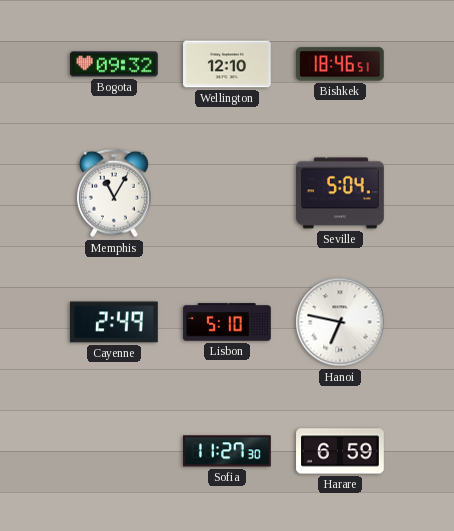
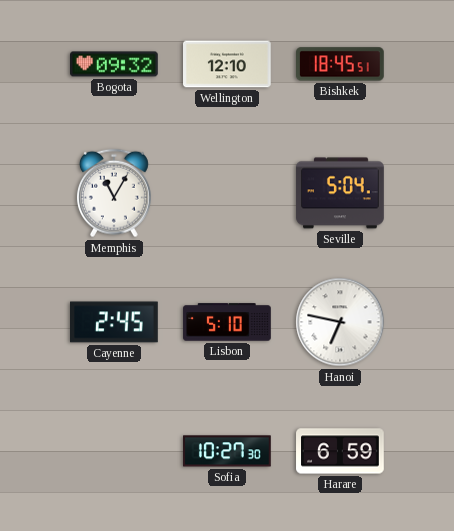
Bishkek: 18:46 -> 18:45 (341, 64)
Cayenne: 2:49 -> 2:45 (114, 322)
Sofia: 11:27 -> 10:27 (227, 451)
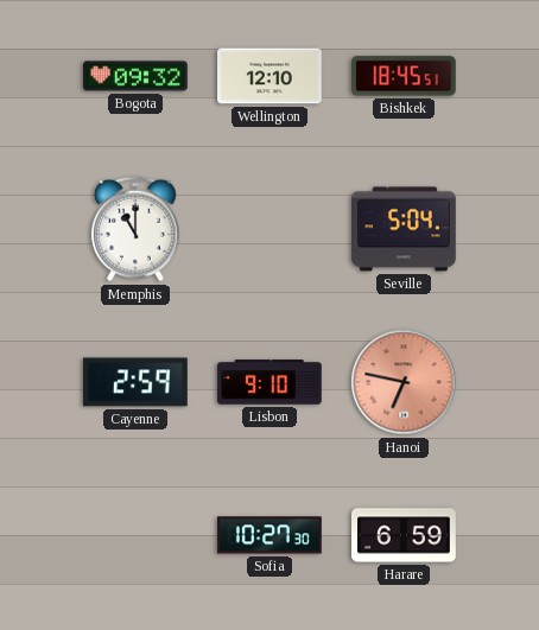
Memphis: 11:05 -> 11:00 (135, 229)
Cayenne: 2:45 -> 2:59 (135, 382)
Lisbon: 5:10 -> 9:10 (269, 382)
Hanoi dial: white -> salmon (404, 382)
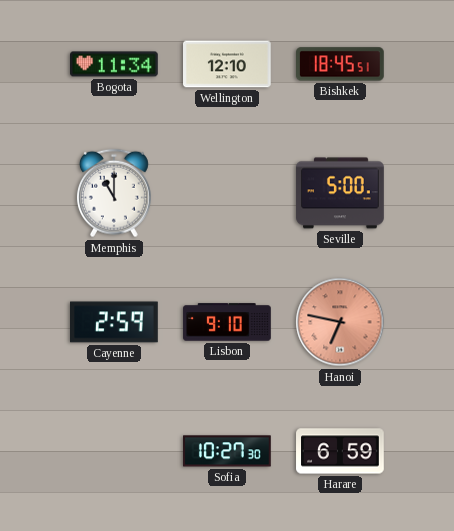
Bogota: 09:32 -> 11:34 (114, 64)
Seville: 5:04 -> 5:00 (340, 193)
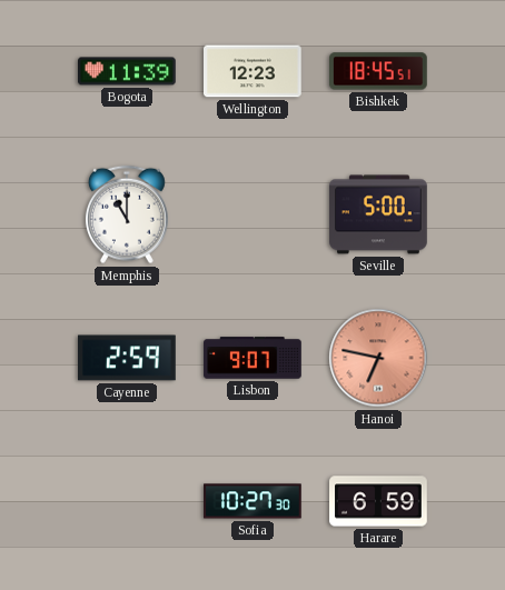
Bogota: 11:34 -> 11:39 (127, 71)
Wellington: 12:10 -> 12:23 (253, 71)
Lisbon: 9:10 -> 9:07 (253, 358)
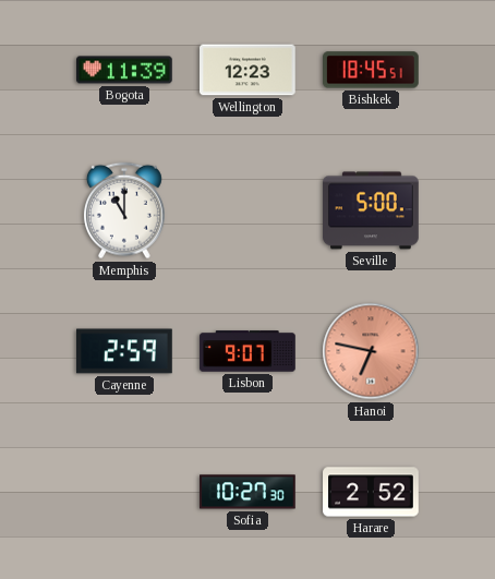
Harare: 6:59 -> 2:52 (371, 492)
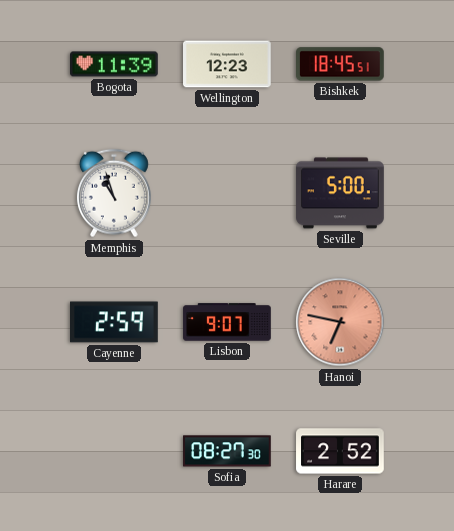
Memphis: 11:00 -> 10:57 (114, 193)
Sofia: 10:27 -> 08:27 (227, 451)
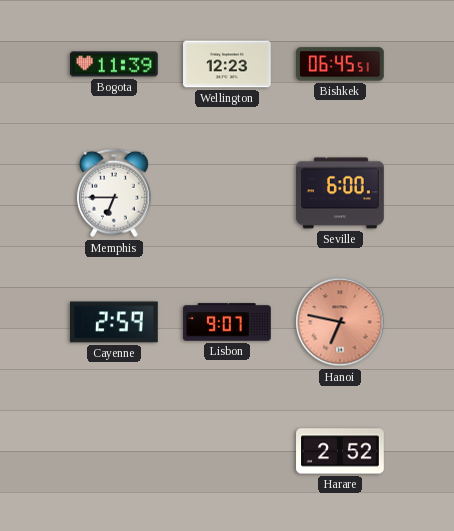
Bishkek: 18:45 -> 06:45 (341, 64)
Memphis: 10:57 -> 6:45 (114, 193)
Seville: 5:00 -> 6:00 (340, 193)
Sofia: 08:27 -> none (227, 451)
